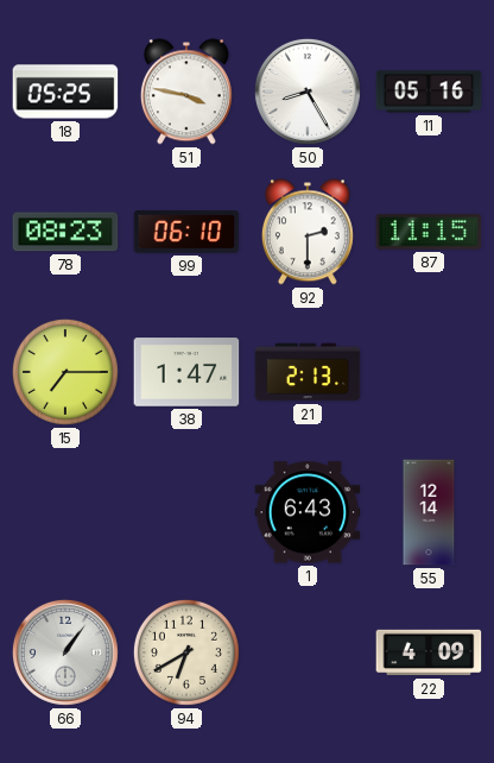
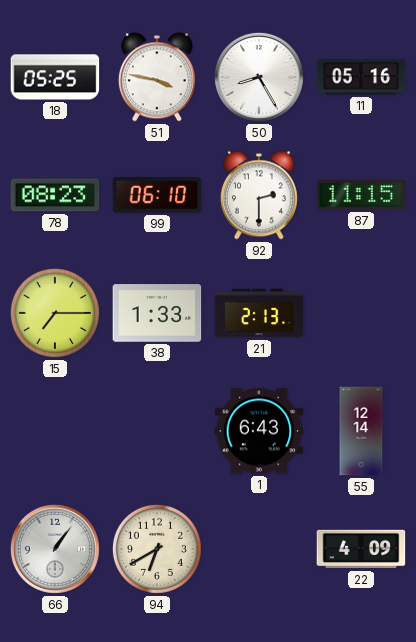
38: 1:47 -> 1:33 (157, 313)
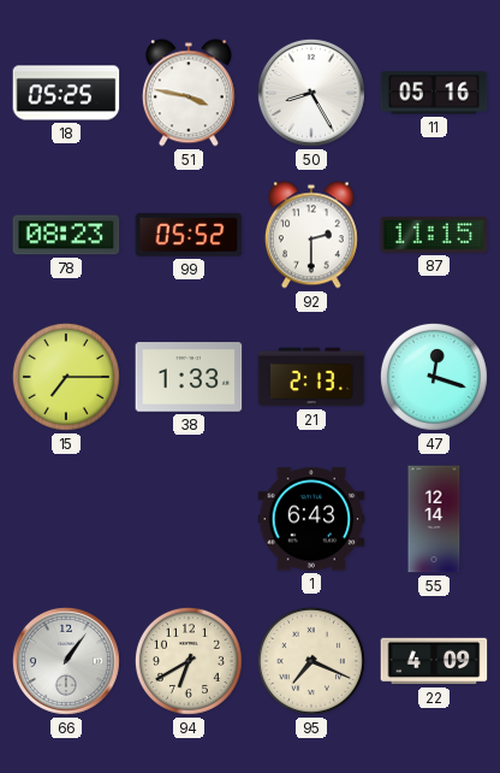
99: 06:10 -> 05:52 (189, 236)
47: none -> 12:18 (434, 377)
95: none -> 7:19 (311, 661)
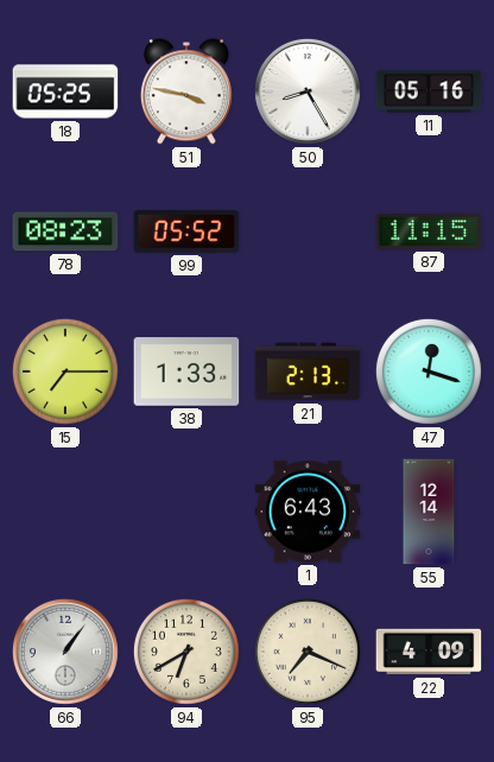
92: 2:30 -> none (311, 235)
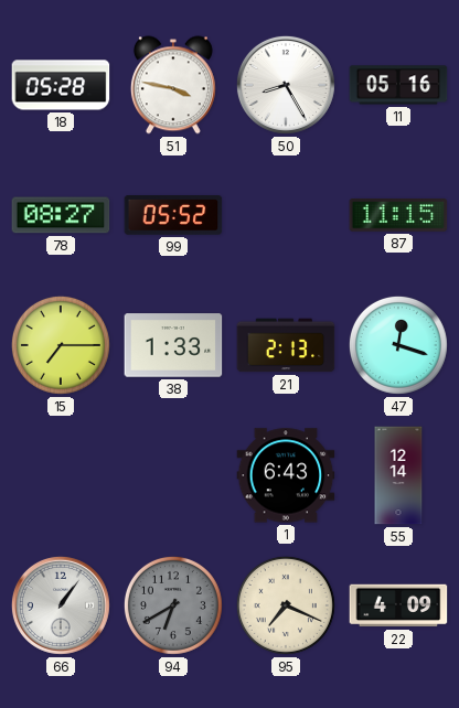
18: 05:25 -> 05:28 (61, 85)
78: 08:23 -> 08:27 (61, 215)
94 dial: cream -> grey (173, 605)
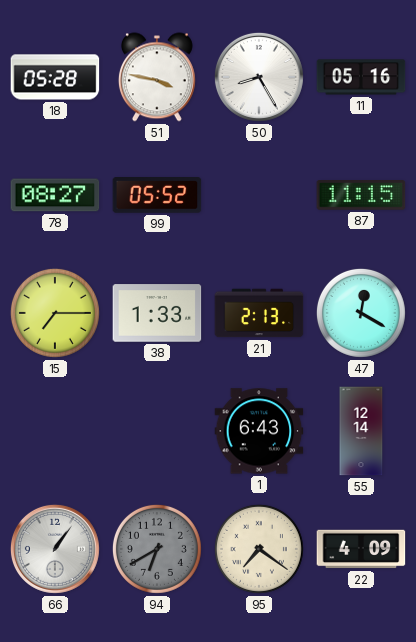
47: 12:18 -> 12:20 (361, 313)
95: 7:19 -> 7:21 (259, 549)
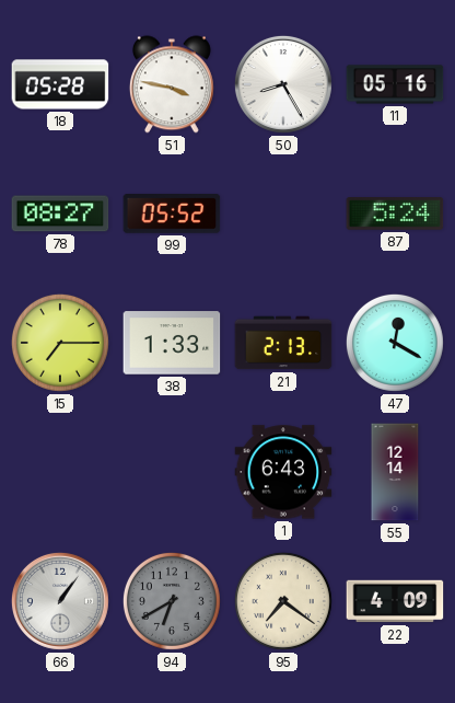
87: 11:15 -> 5:24 (395, 215)
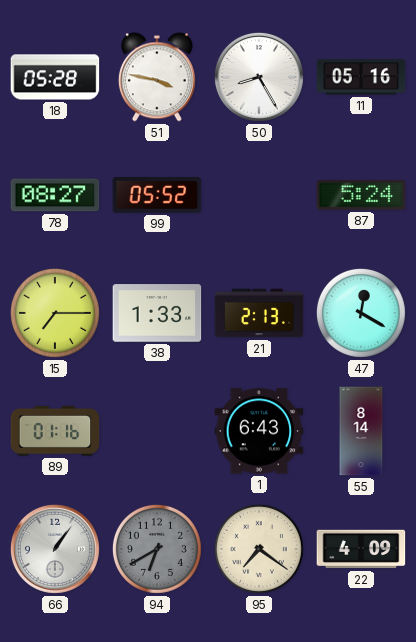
89: none -> 01:16 (55, 431)
55: 12:14 -> 8:14 (361, 431)
